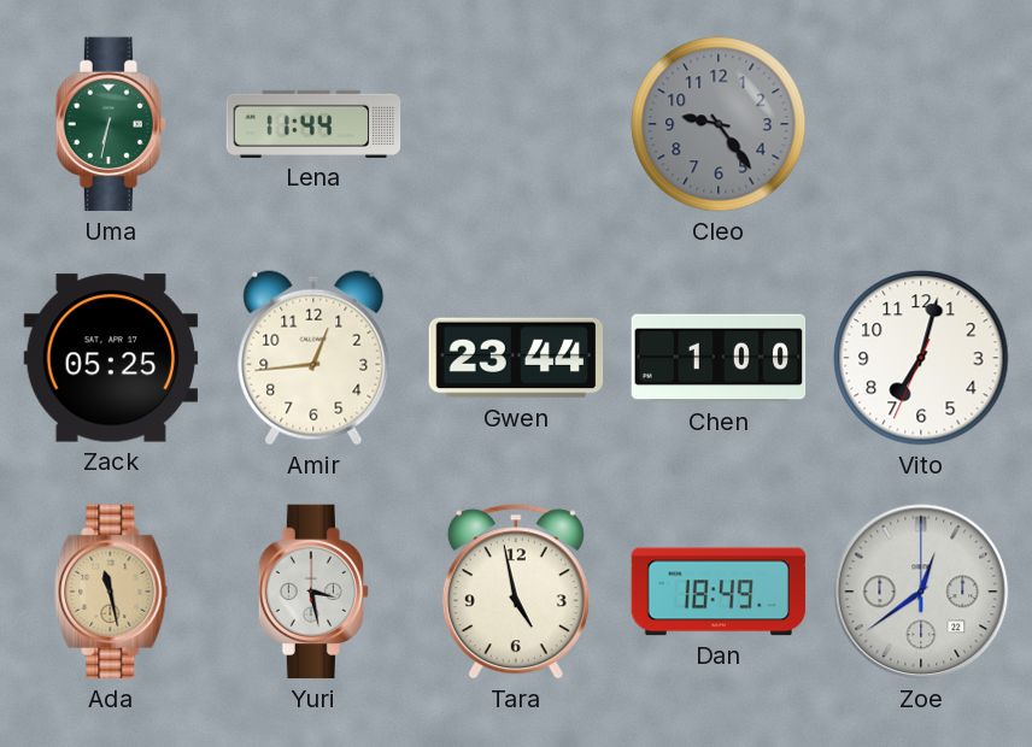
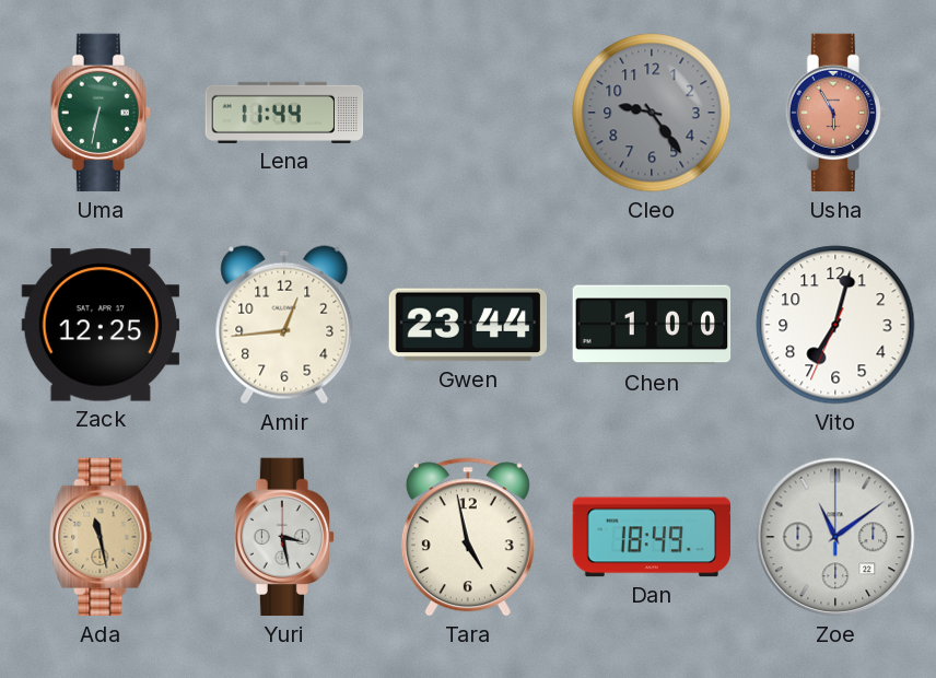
Usha: none -> 5:55 (834, 113)
Zack: 05:25 -> 12:25 (101, 325)
Zoe: 12:39 -> 11:09 (835, 537)
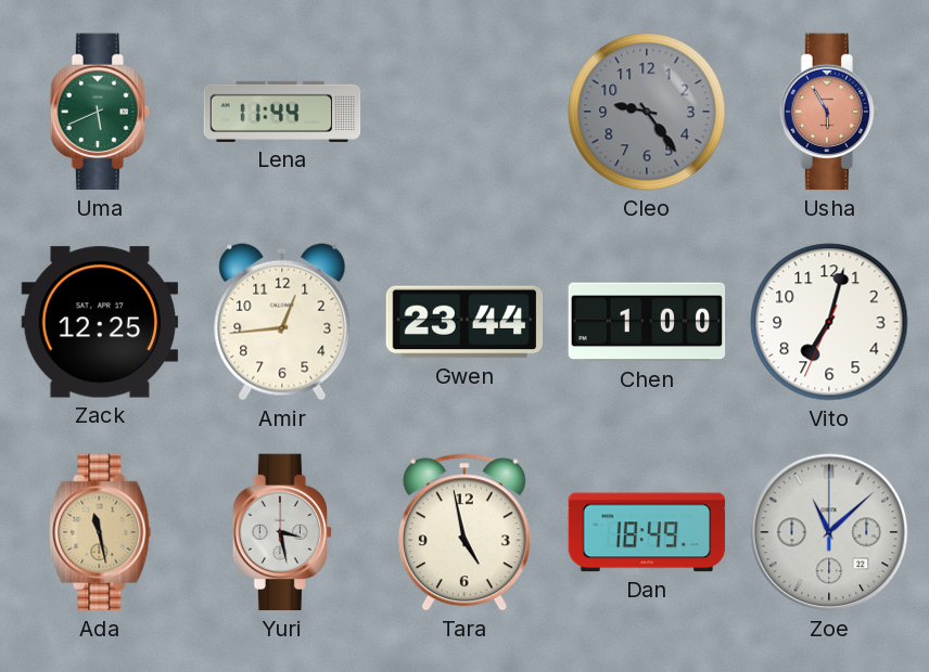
Uma: 6:32 -> 5:41 (99, 112)
Zoe: 11:09 -> 11:08 (829, 532)
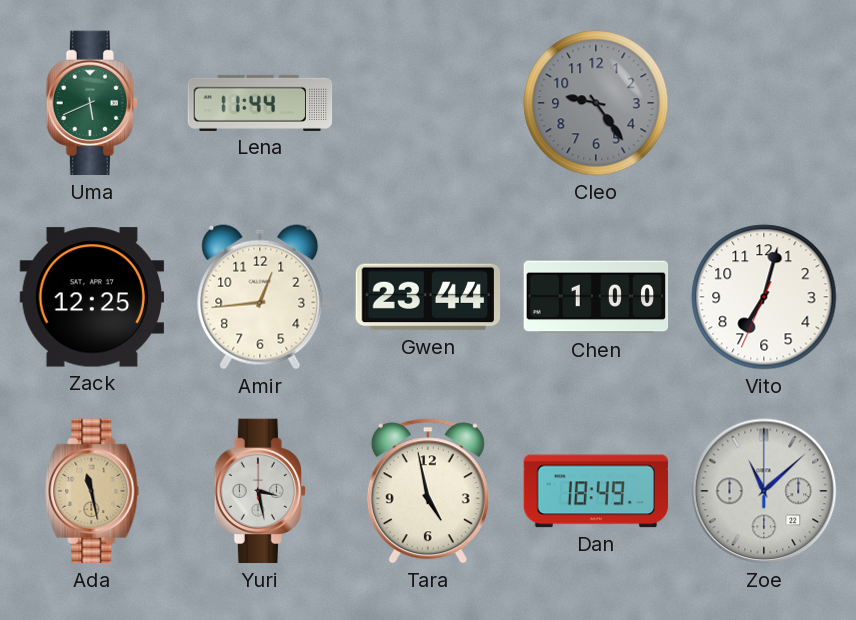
Usha: 5:55 -> none (828, 112)
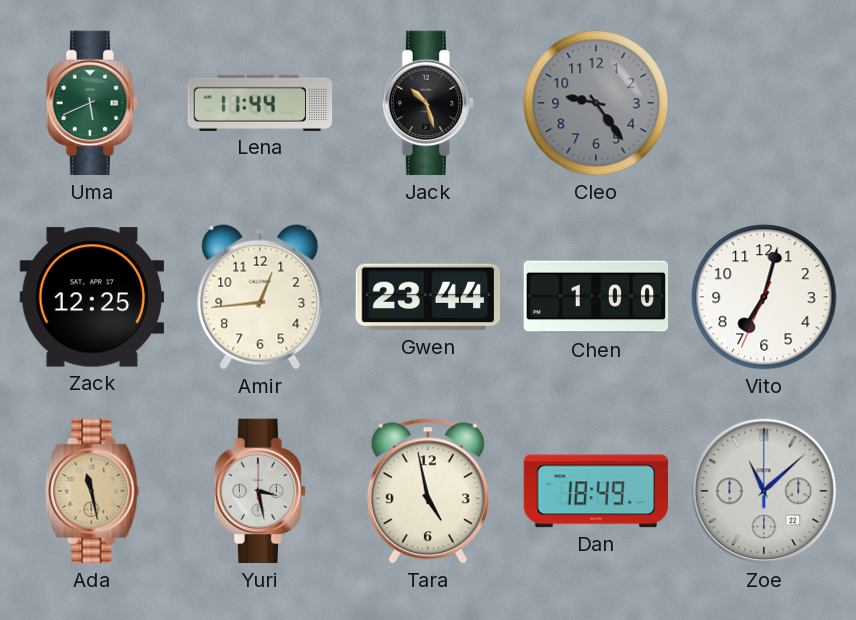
Jack: none -> 10:27 (427, 103)
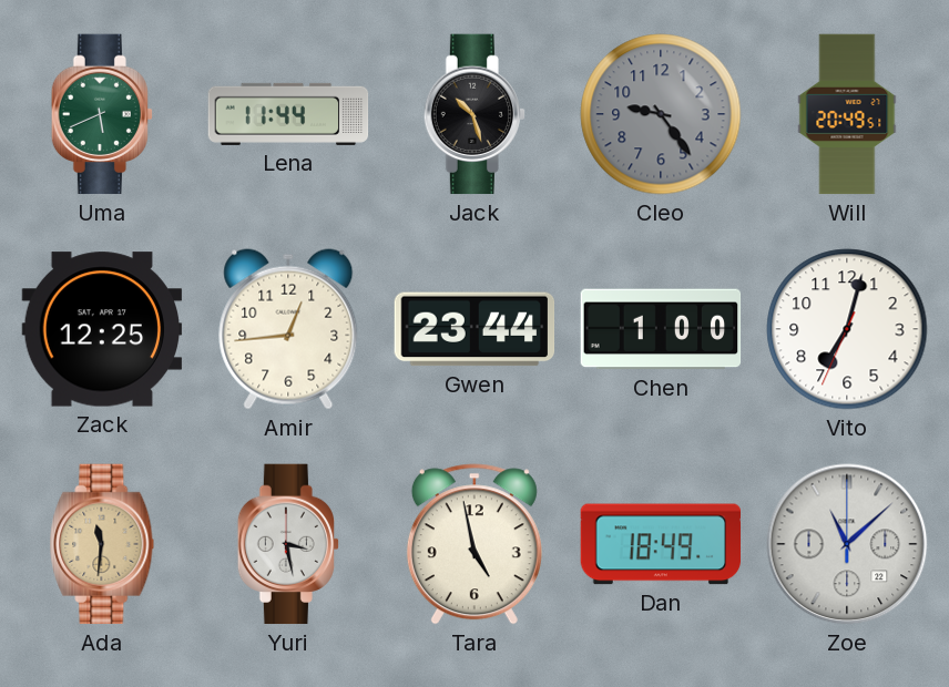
Will: none -> 20:49 (847, 114)
Ada: 11:28 -> 11:31 (102, 544)
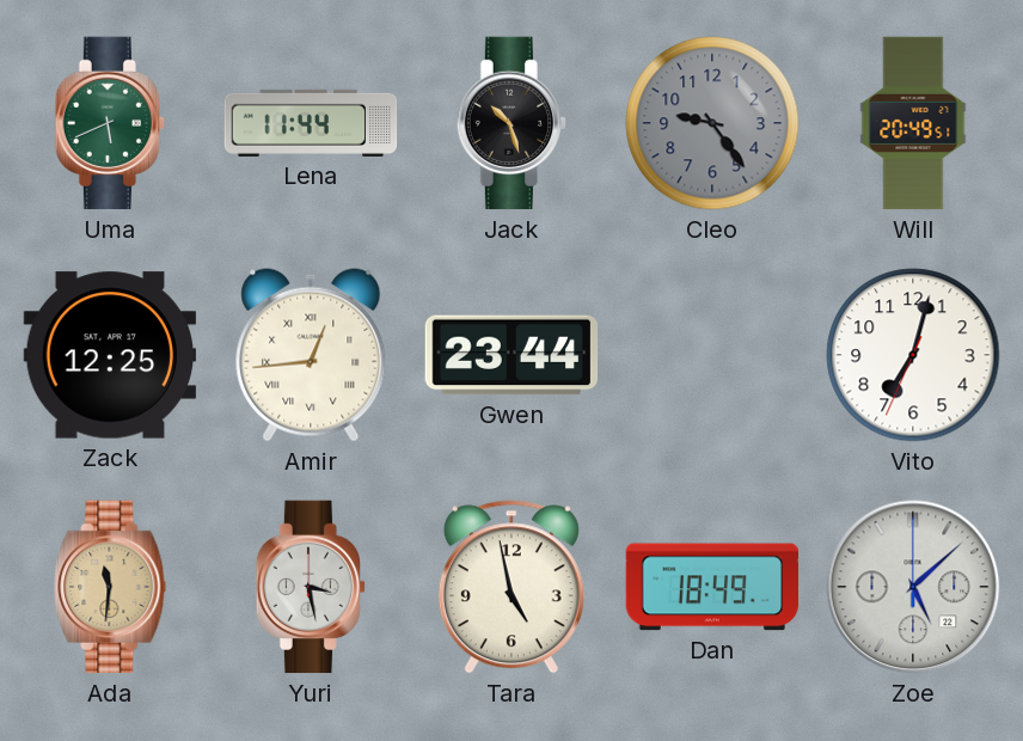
Amir numerals: Arabic -> Roman (311, 355)
Chen: 1:00 -> none (661, 329)
Zoe: 11:08 -> 5:08 (913, 587)
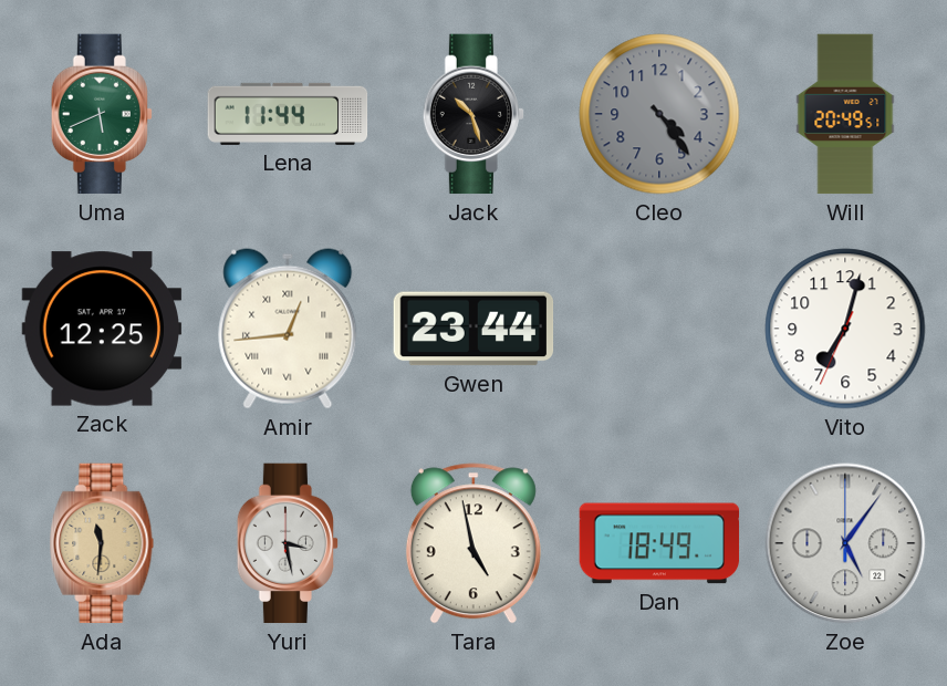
Cleo: 9:24 -> 4:24 (659, 114)
Zoe: 5:08 -> 5:06 (845, 543)
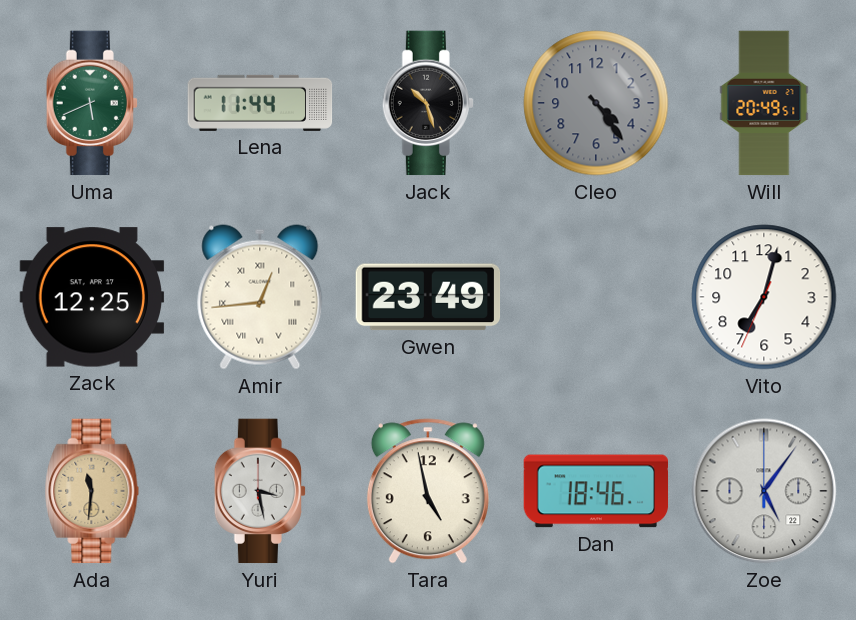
Gwen: 23:44 -> 23:49 (428, 297)
Dan: 18:49 -> 18:46 (596, 491)
